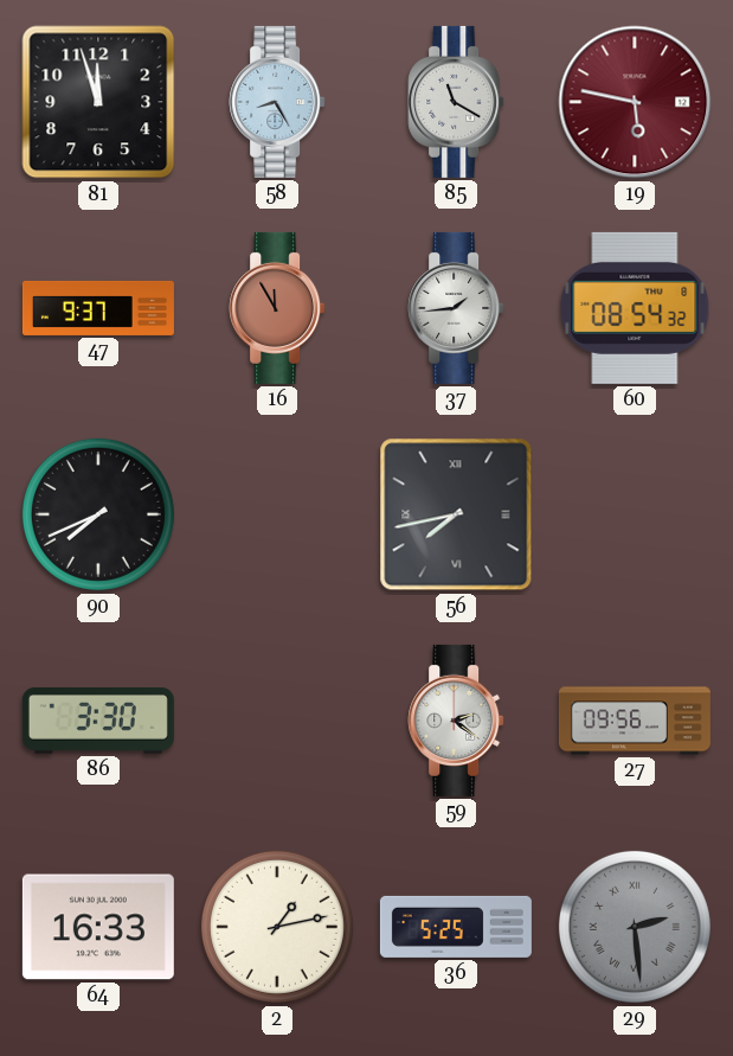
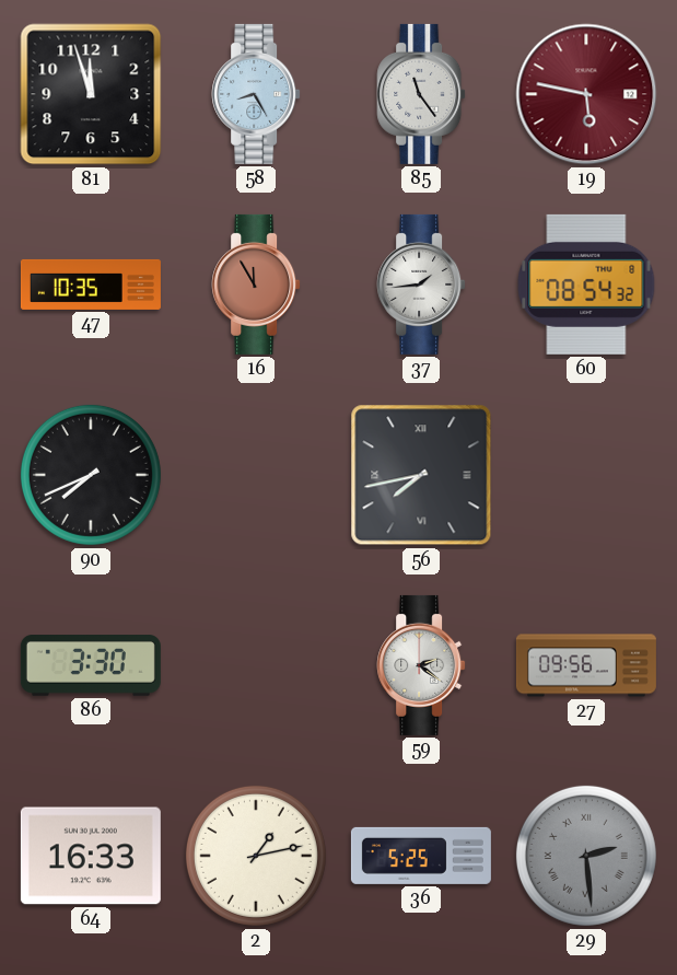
85: 11:20 -> 11:24 (421, 94)
47: 9:37 -> 10:35 (91, 285)
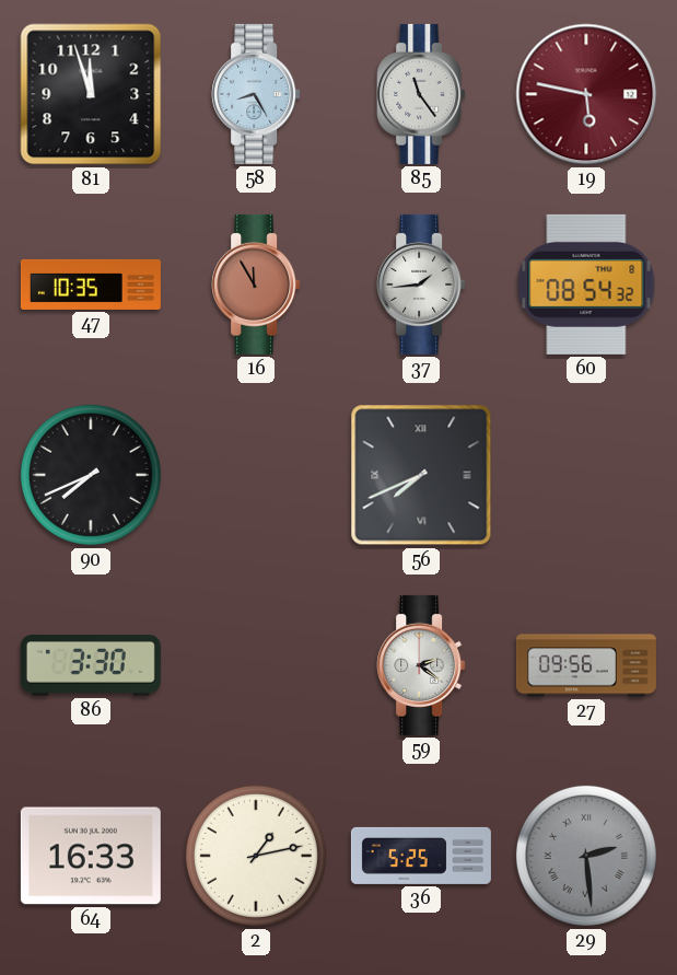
56: 7:43 -> 7:41 (421, 475)
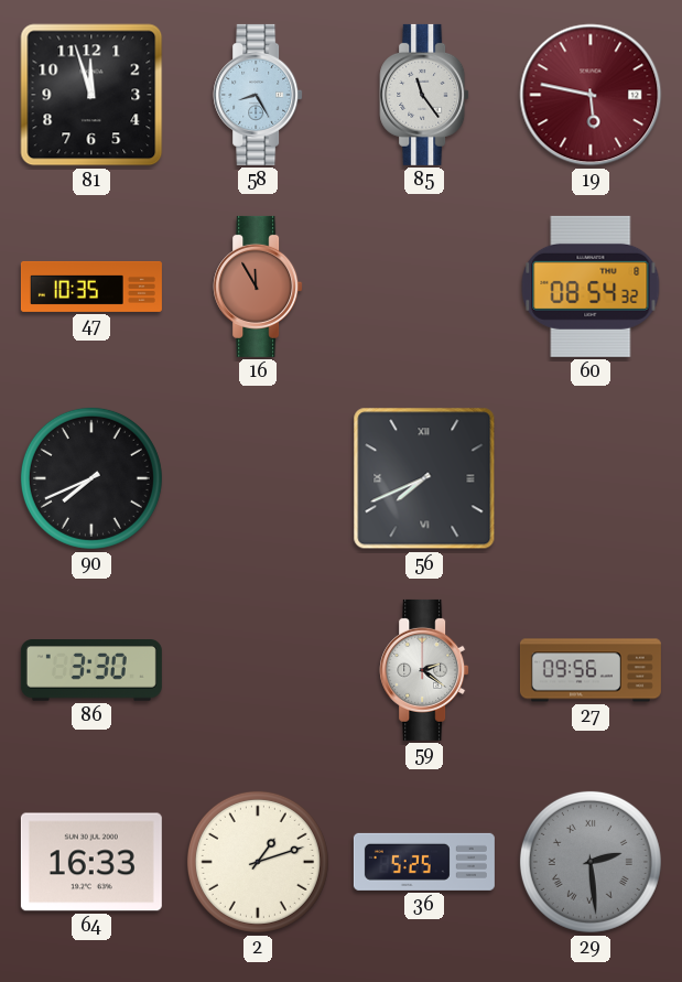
37: 1:44 -> none (421, 285)
2: 1:13 -> 1:12 (258, 862)
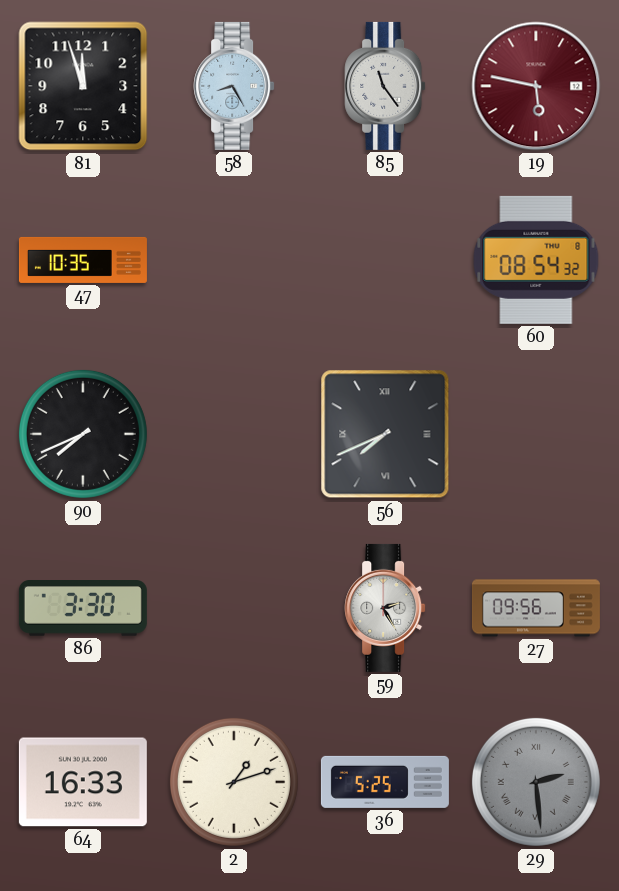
16: 11:55 -> none (258, 287)
59: 2:21 -> 2:25 (385, 608)
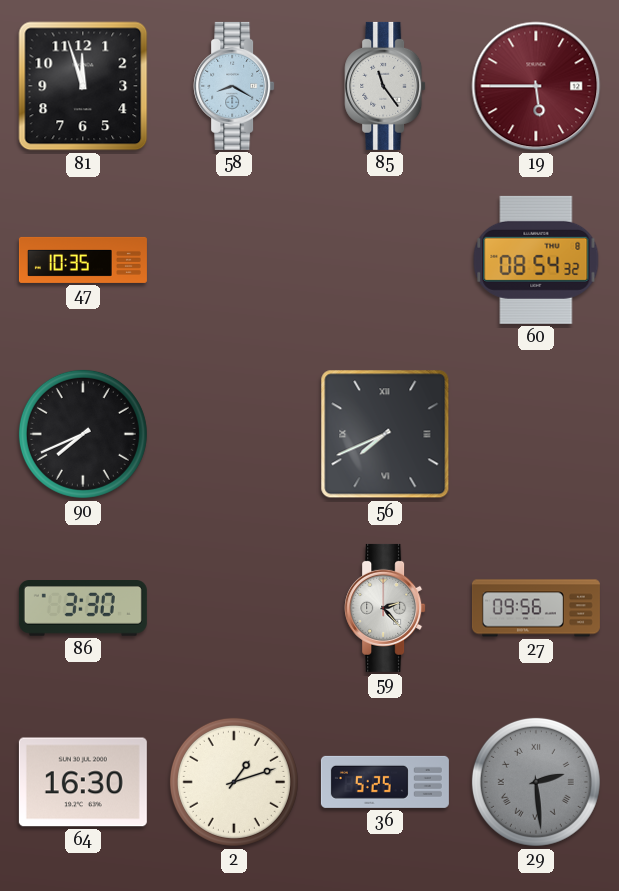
58: 8:25 -> 8:20 (234, 86)
19: 5:47 -> 5:45 (536, 86)
59: 2:25 -> 2:23 (385, 608)
64: 16:33 -> 16:30 (83, 782)
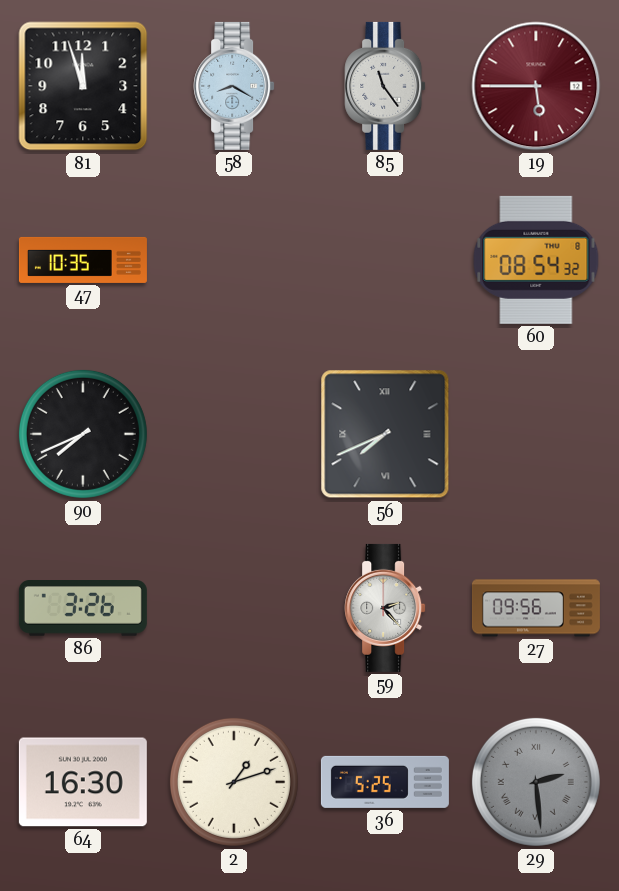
86: 3:30 -> 3:26 (83, 608)
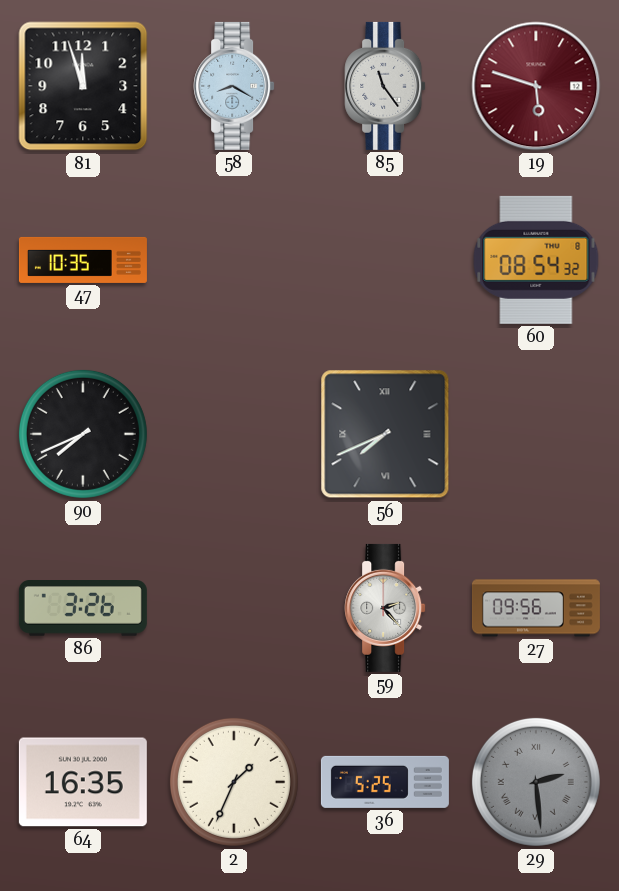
19: 5:45 -> 5:48 (536, 86)
64: 16:30 -> 16:35 (83, 782)
2: 1:12 -> 1:34 (234, 782)
